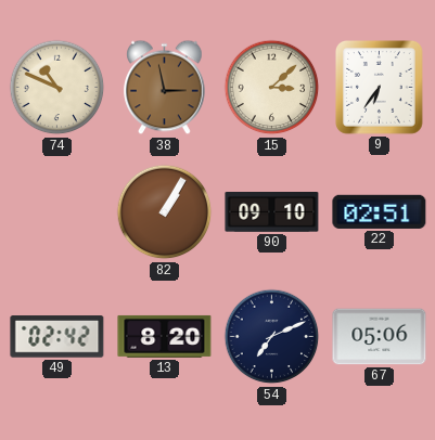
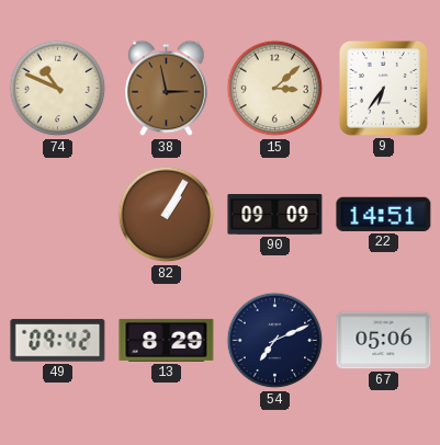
90: 09:10 -> 09:09 (275, 215)
22: 02:51 -> 14:51 (384, 214)
49: 02:42 -> 09:42 (58, 341)
13: 8:20 -> 8:29 (167, 340)
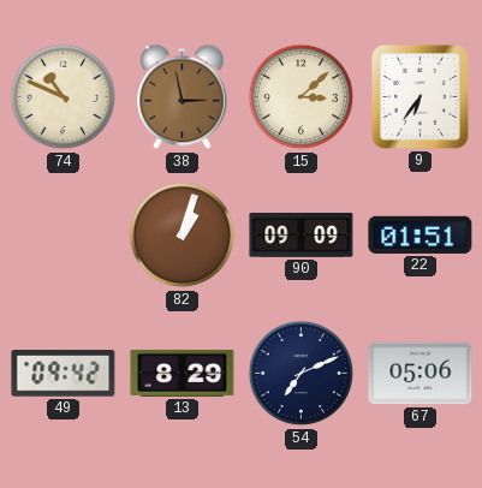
82: 1:05 -> 1:03 (183, 236)
22: 14:51 -> 01:51 (421, 234)
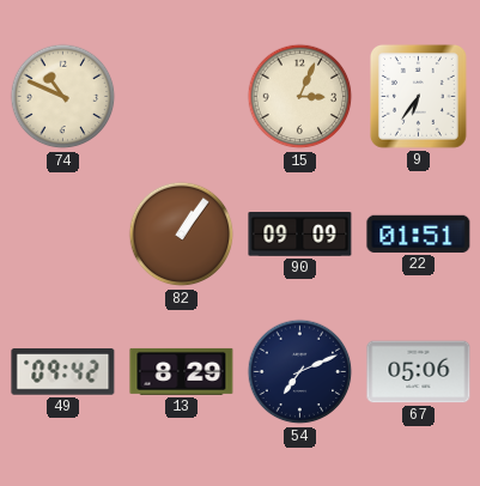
38: 2:58 -> none (183, 97)
15: 3:08 -> 3:04 (300, 97)
82: 1:03 -> 1:06 (182, 235)
